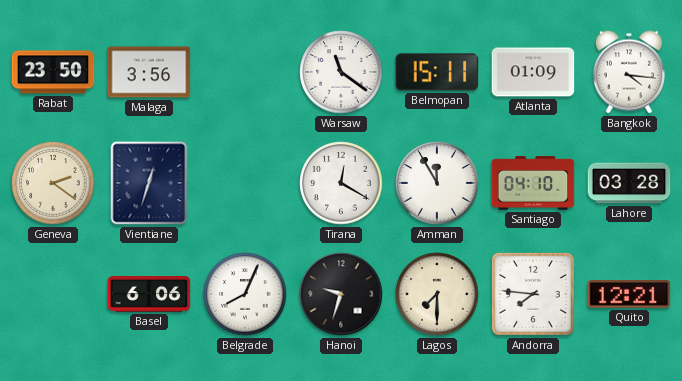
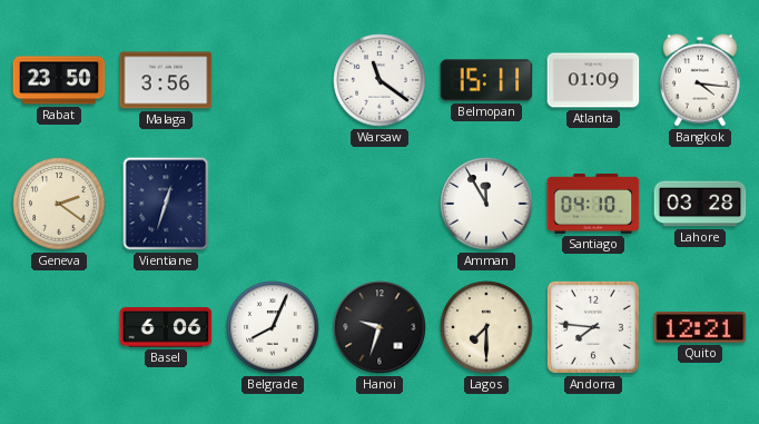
Tirana: 12:20 -> none (341, 183)
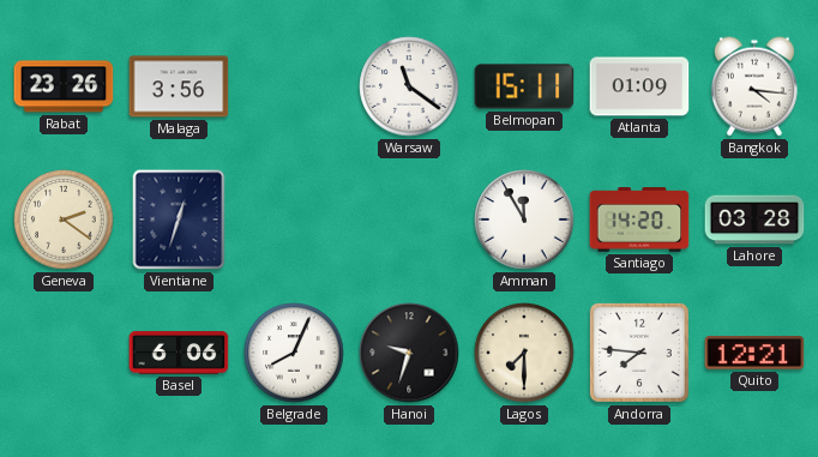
Rabat: 23:50 -> 23:26 (64, 86)
Santiago: 04:10 -> 14:20 (639, 220)
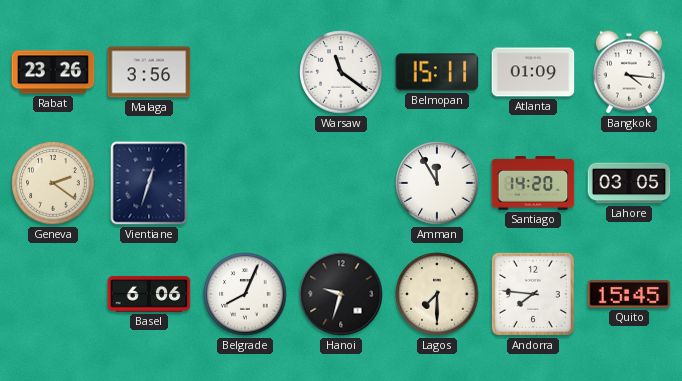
Lahore: 03:28 -> 03:05 (629, 183)
Quito: 12:21 -> 15:45 (629, 294)
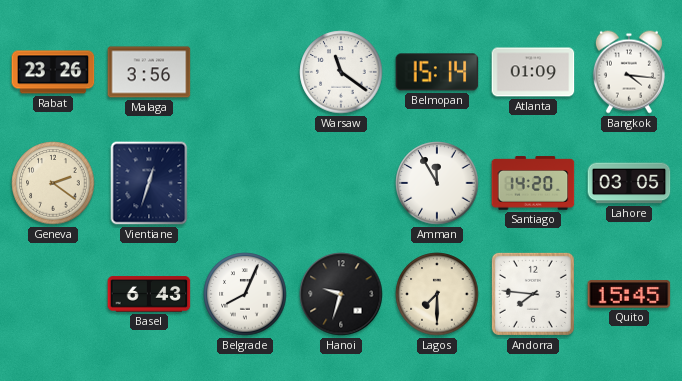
Belmopan: 15:11 -> 15:14 (437, 72)
Basel: 6:06 -> 6:43 (149, 294)
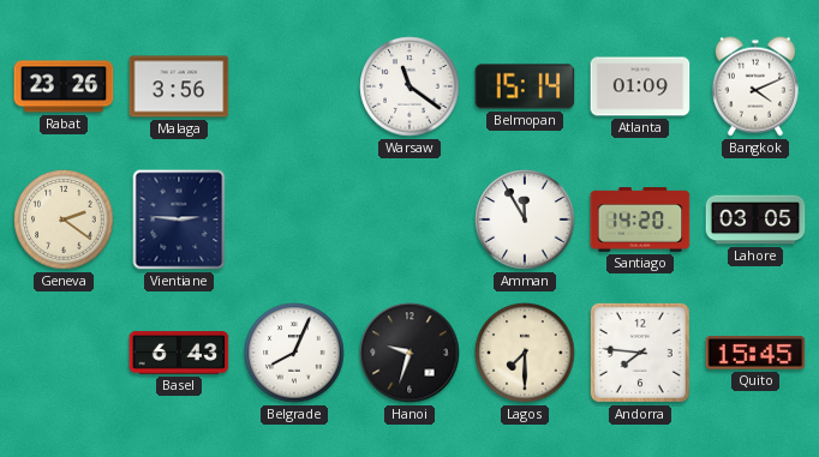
Bangkok: 4:16 -> 4:11 (755, 86)
Vientiane: 12:33 -> 2:46 (179, 220)
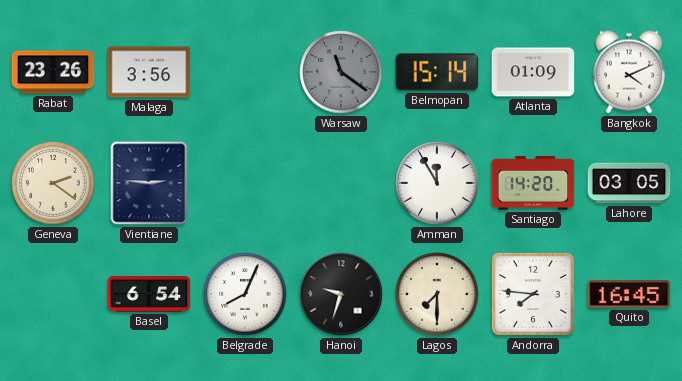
Warsaw dial: white -> grey (341, 72)
Basel: 6:43 -> 6:54 (149, 294)
Quito: 15:45 -> 16:45 (629, 294)
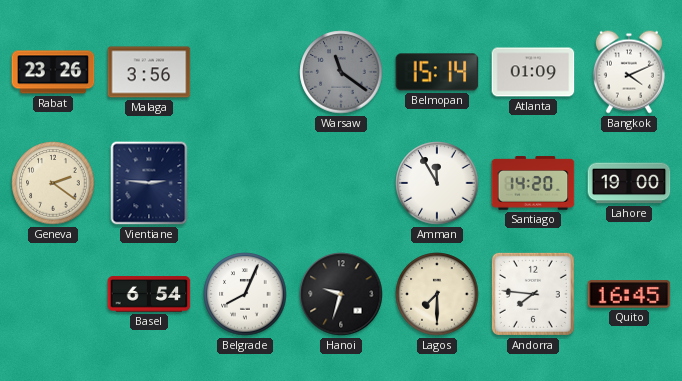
Lahore: 03:05 -> 19:00 (629, 183)
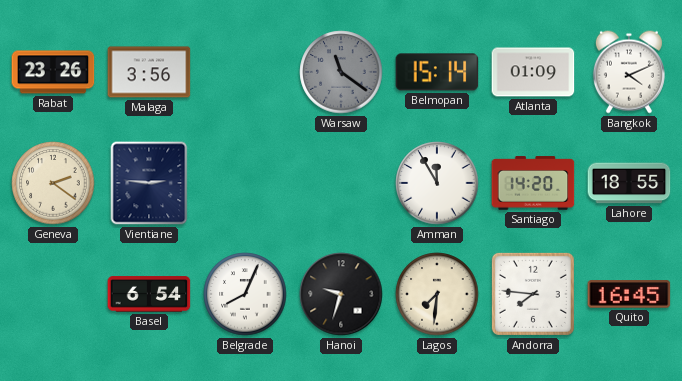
Lahore: 19:00 -> 18:55 (629, 183)
Lagos: 7:30 -> 7:31 (437, 294)
